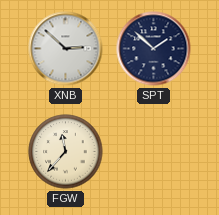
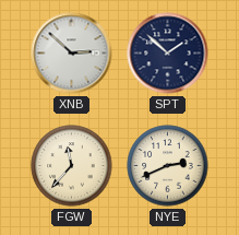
NYE: none -> 2:41 (168, 166)
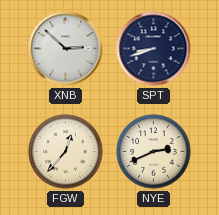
SPT: 1:52 -> 8:42 (154, 49)
FGW: 11:37 -> 12:37 (66, 152)
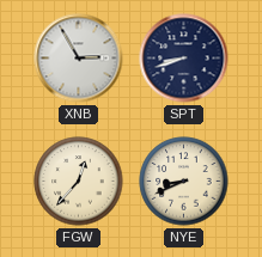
XNB: 2:52 -> 2:55 (79, 59)
NYE: 2:41 -> 8:41 (184, 182)
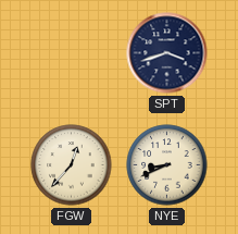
XNB: 2:55 -> none (79, 59)
SPT: 8:42 -> 3:42 (167, 53)
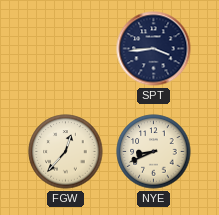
SPT: 3:42 -> 3:44 (154, 49)
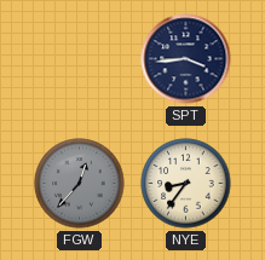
FGW dial: cream -> grey (80, 184)
NYE: 8:41 -> 8:36 (186, 184)
